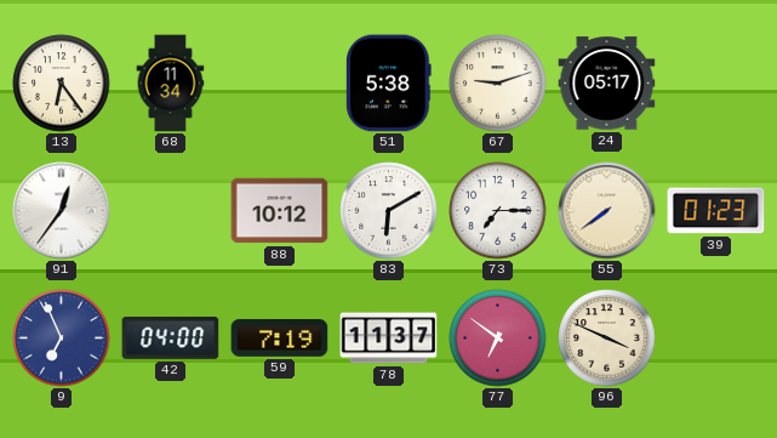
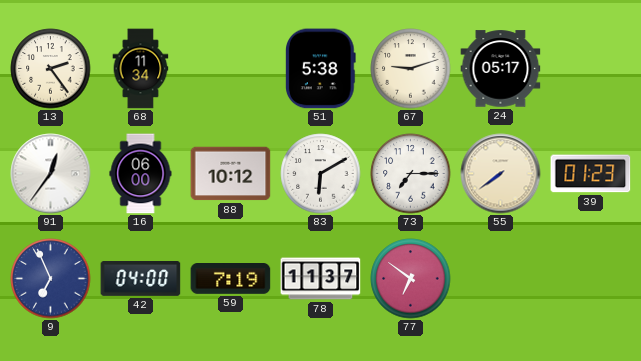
13: 6:24 -> 2:24 (51, 69)
16: none -> 06:00 (141, 174)
96: 3:49 -> none (607, 339)
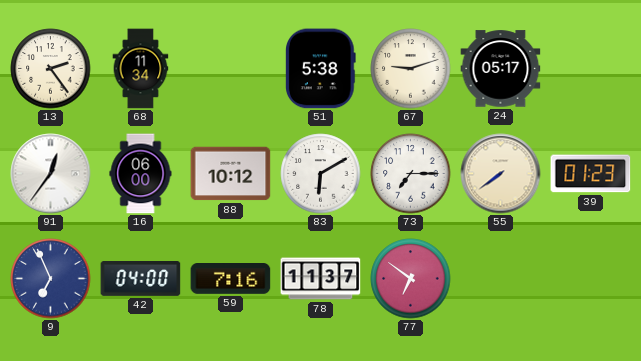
59: 7:19 -> 7:16 (231, 279)
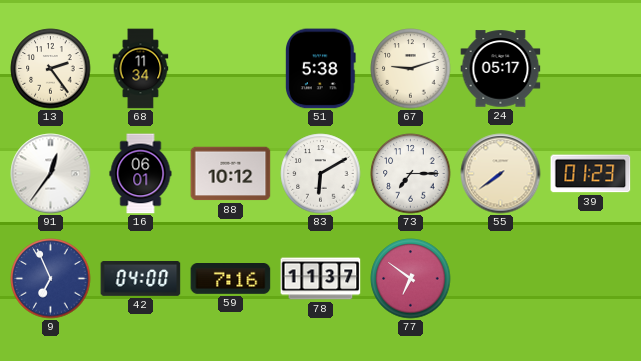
16: 06:00 -> 06:01 (141, 174)
